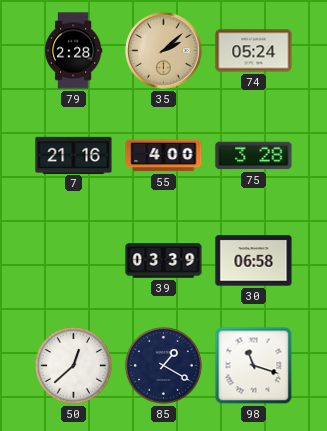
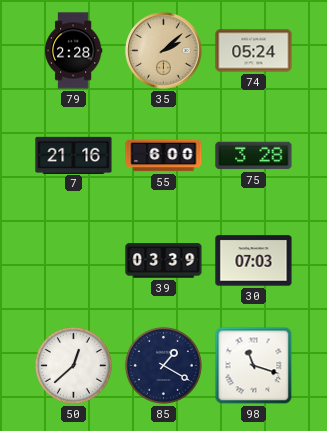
55: 4:00 -> 6:00 (164, 156)
30: 06:58 -> 07:03 (254, 261)
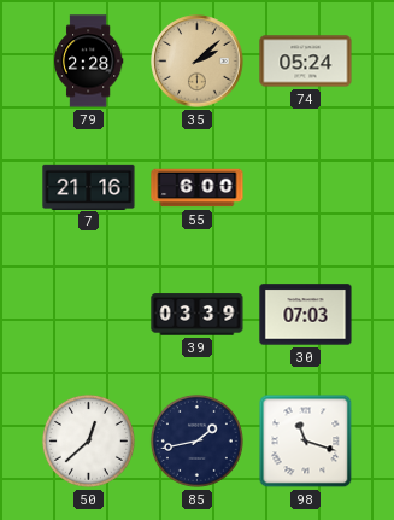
75: 3:28 -> none (254, 156)
85: 1:20 -> 1:43 (196, 440)
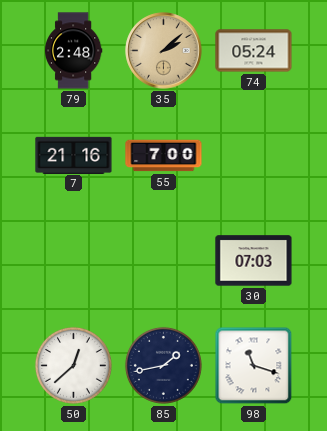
79: 2:28 -> 2:48 (73, 51)
55: 6:00 -> 7:00 (164, 156)
39: 03:39 -> none (198, 315)
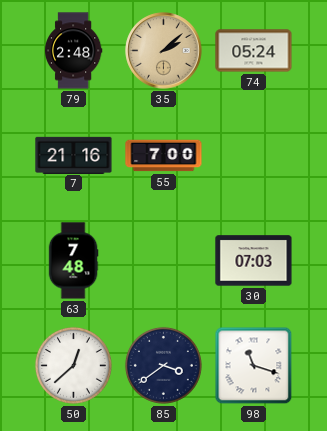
63: none -> 7:48 (73, 261)
85: 1:43 -> 3:39 (163, 365)
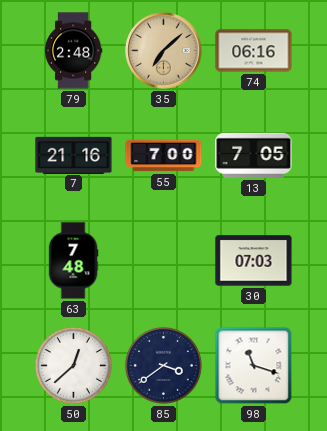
35: 2:08 -> 7:08 (164, 51)
74: 05:24 -> 06:16 (254, 51)
13: none -> 7:05 (254, 155)
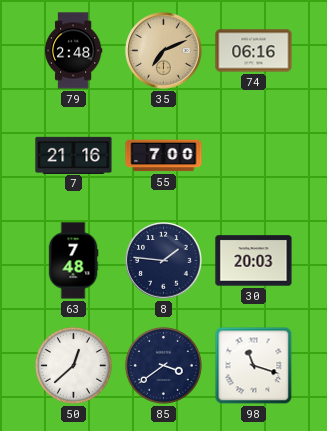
35: 7:08 -> 7:11 (164, 51)
13: 7:05 -> none (254, 155)
8: none -> 1:46 (164, 261)
30: 07:03 -> 20:03 (254, 261)
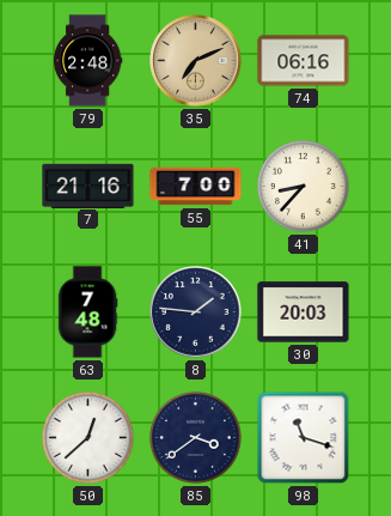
41: none -> 8:37 (303, 186)
